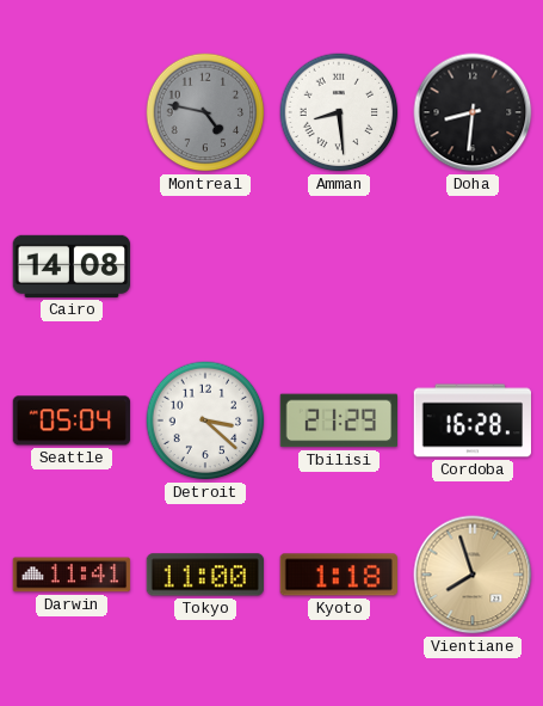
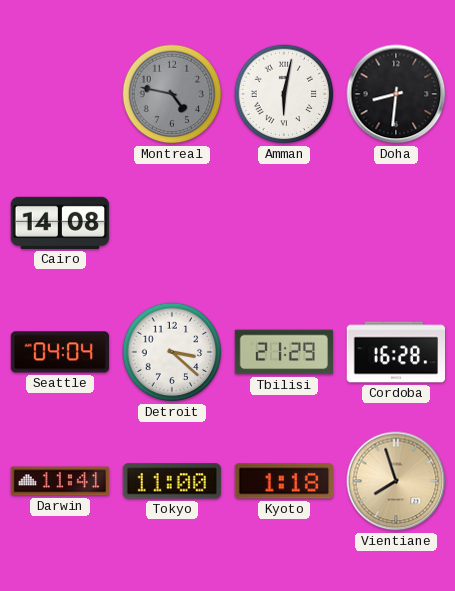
Amman: 8:29 -> 6:02 (284, 94)
Seattle: 05:04 -> 04:04 (60, 352)
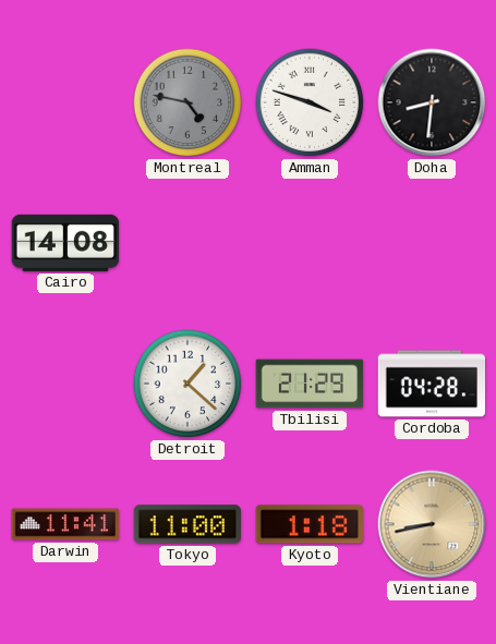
Amman: 6:02 -> 3:48 (310, 102)
Seattle: 04:04 -> none (60, 352)
Detroit: 3:22 -> 1:22 (187, 384)
Cordoba: 16:28 -> 04:28 (431, 384)
Vientiane: 7:57 -> 8:43 (432, 524)
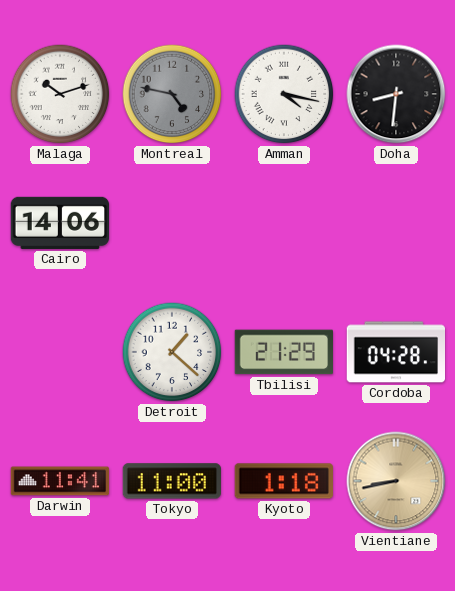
Malaga: none -> 10:12 (60, 94)
Amman: 3:48 -> 4:17 (284, 94)
Cairo: 14:08 -> 14:06 (60, 223)
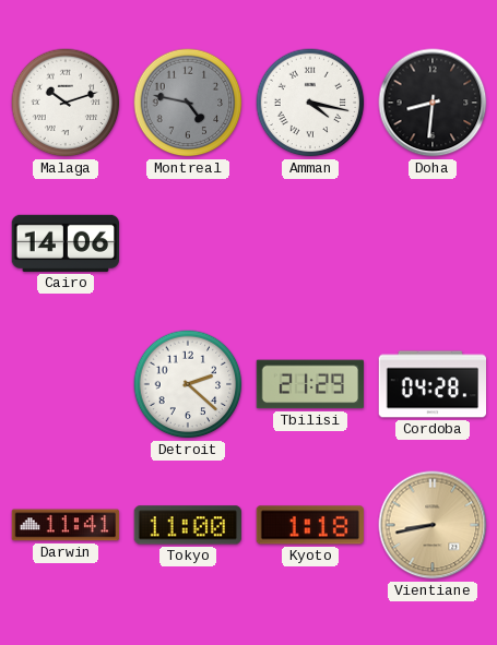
Detroit: 1:22 -> 2:22 (188, 384)
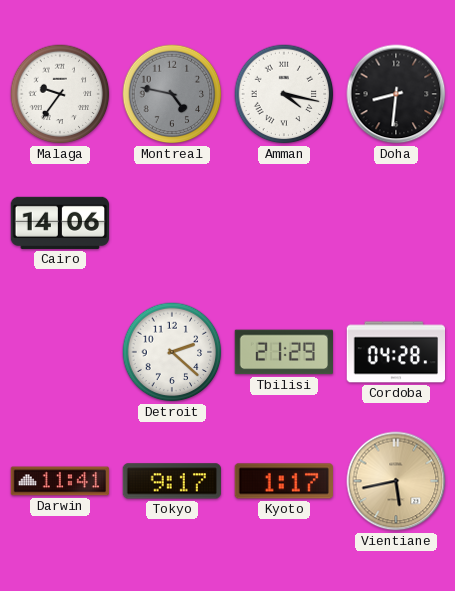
Malaga: 10:12 -> 9:36 (60, 94)
Tokyo: 11:00 -> 9:17 (171, 481)
Kyoto: 1:18 -> 1:17 (283, 481)
Vientiane: 8:43 -> 5:43 (396, 481)
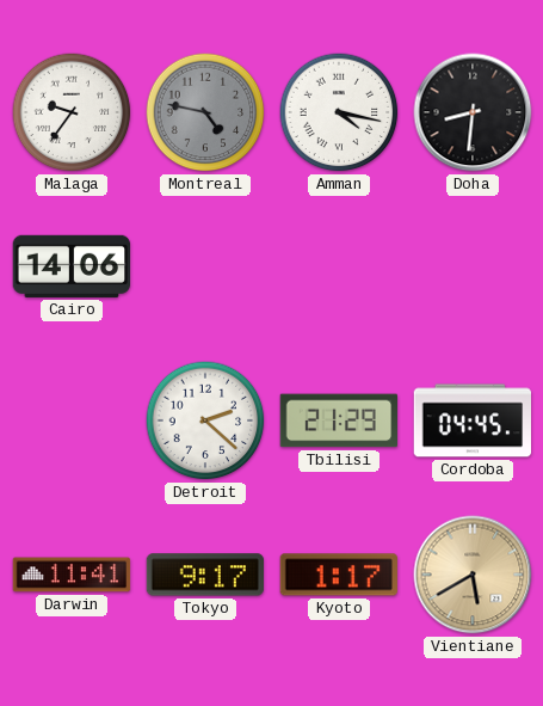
Cordoba: 04:28 -> 04:45 (471, 420)
Vientiane: 5:43 -> 5:40 (473, 575)
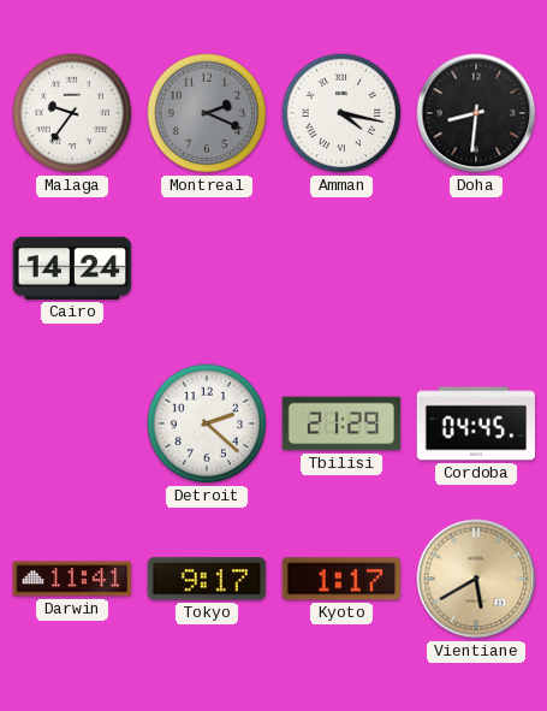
Montreal: 4:47 -> 2:19 (207, 113)
Cairo: 14:06 -> 14:24 (72, 268)
